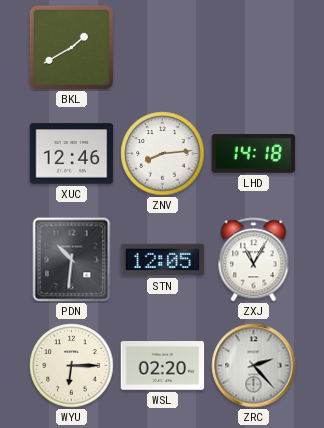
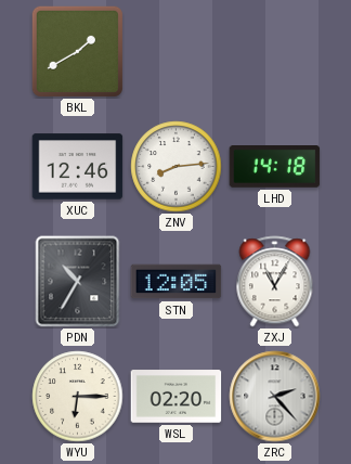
PDN: 10:31 -> 10:35 (78, 282)
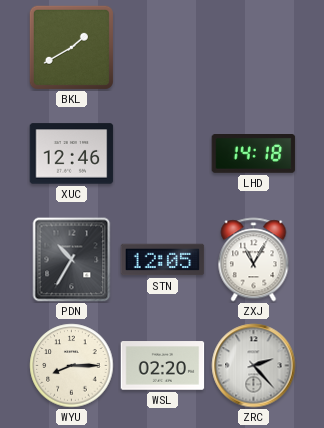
ZNV: 8:14 -> none (177, 167)
WYU: 6:15 -> 8:15 (72, 366)
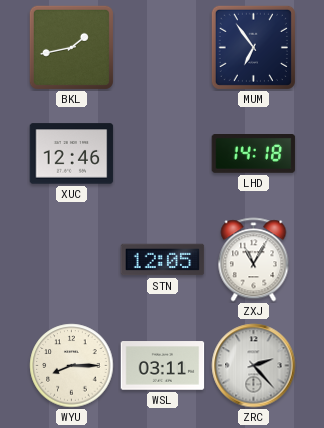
BKL: 1:40 -> 1:43 (71, 47)
MUM: none -> 6:54 (253, 47)
PDN: 10:35 -> none (72, 260)
WSL: 02:20 -> 03:11 (163, 366)
